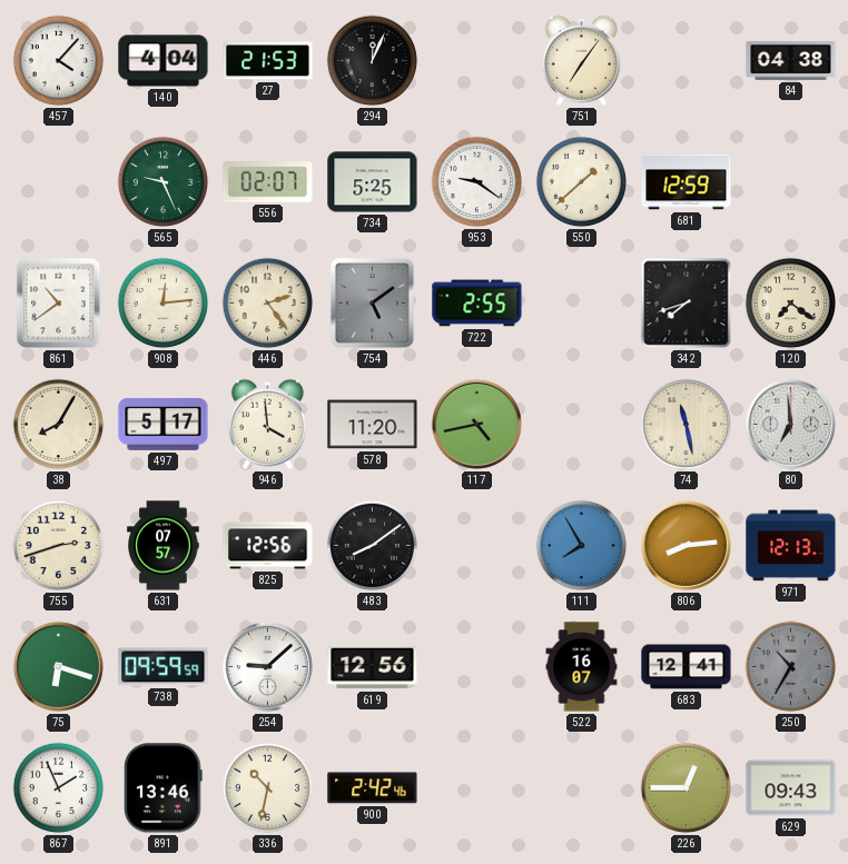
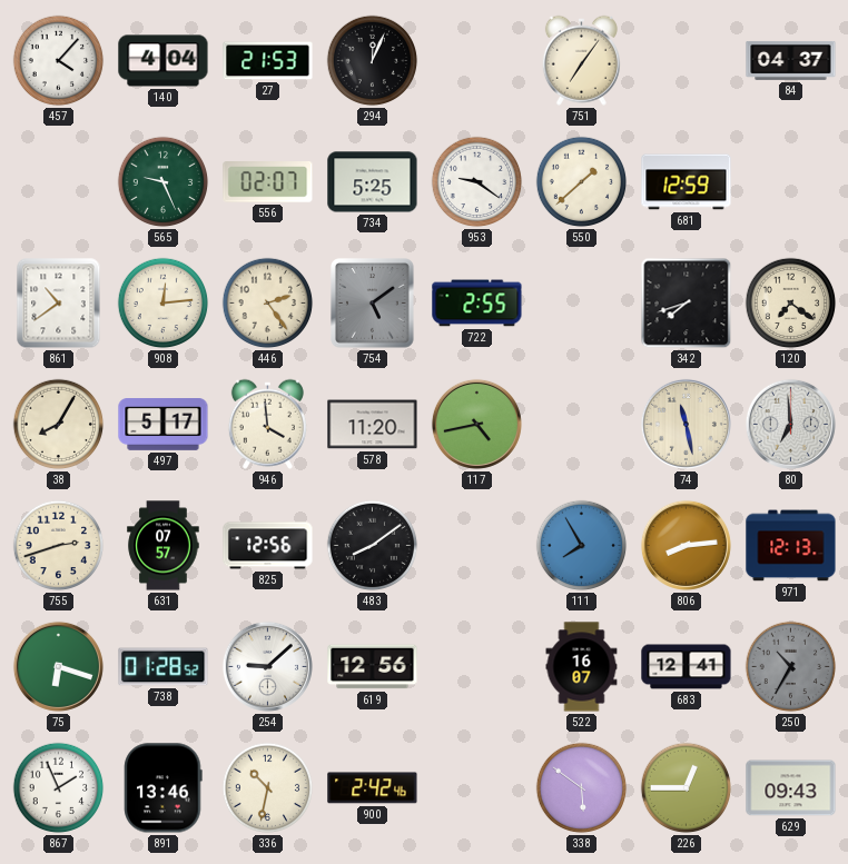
84: 04:38 -> 04:37 (791, 60)
738: 09:59 -> 01:28 (164, 667)
338: none -> 5:51 (582, 788)
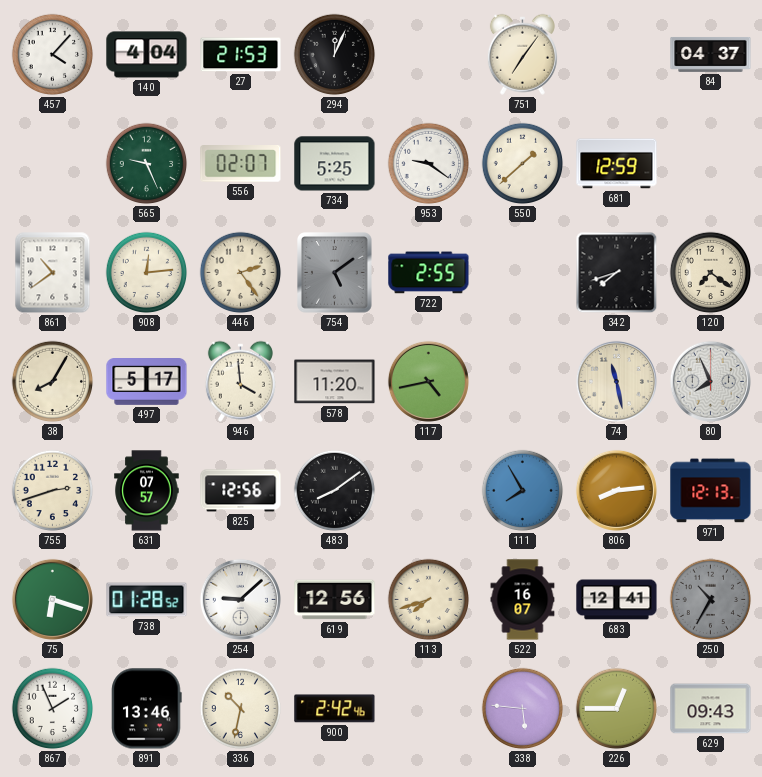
80: 6:59 -> 7:56 (710, 381)
113: none -> 7:42 (429, 600)
338: 5:51 -> 5:46 (523, 709)
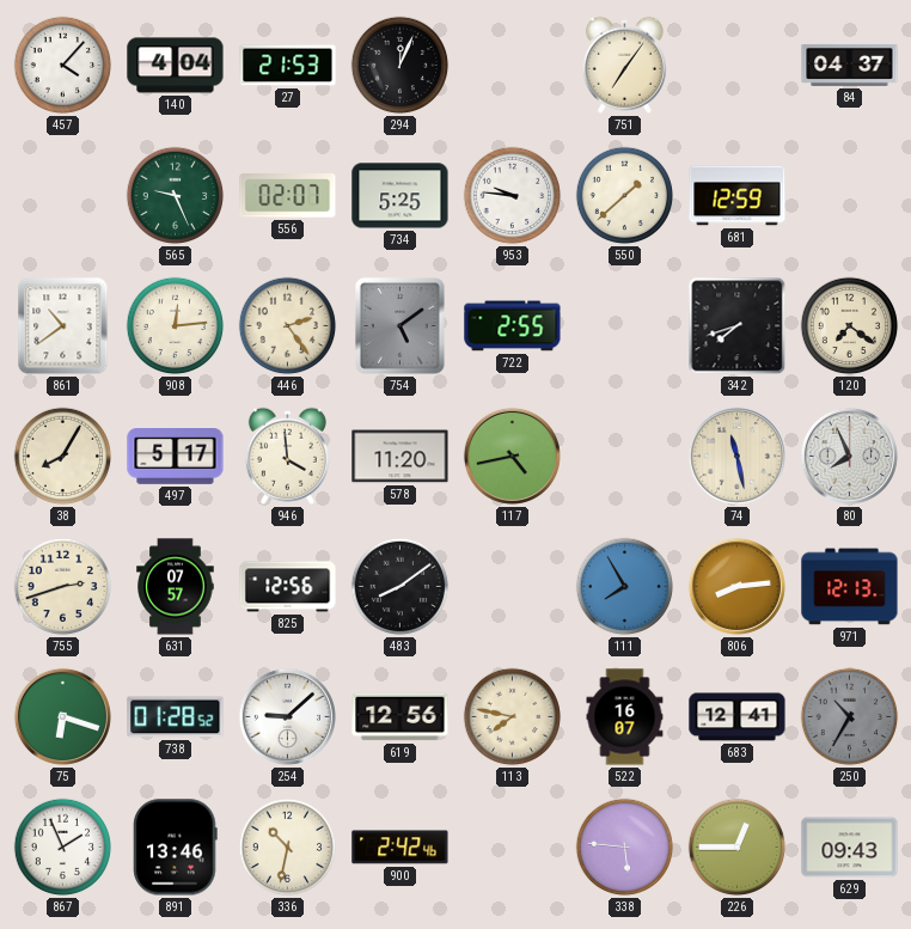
953: 9:21 -> 9:46 (513, 196)
113: 7:42 -> 7:47 (513, 717)
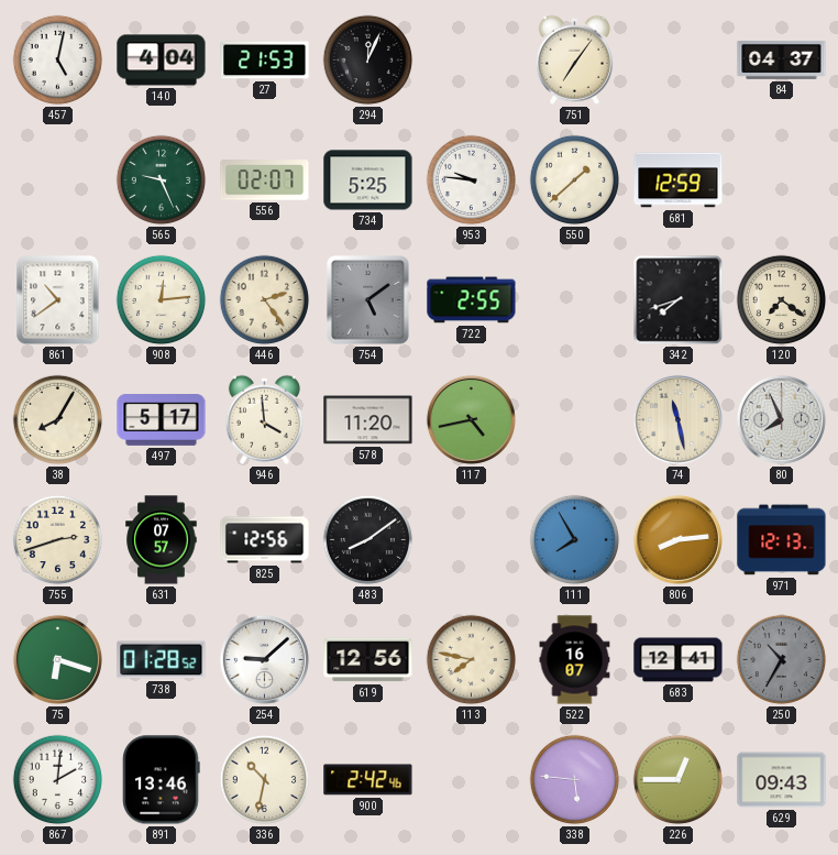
457: 4:07 -> 5:02 (58, 61)
867: 1:56 -> 2:01 (58, 780)
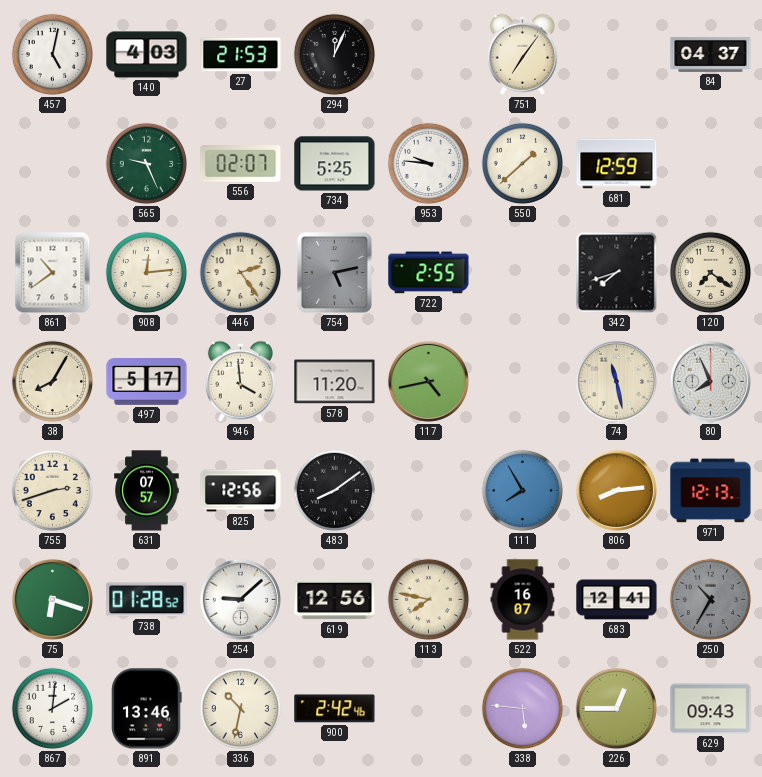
140: 4:04 -> 4:03 (147, 55)
754: 5:09 -> 5:13 (335, 273)
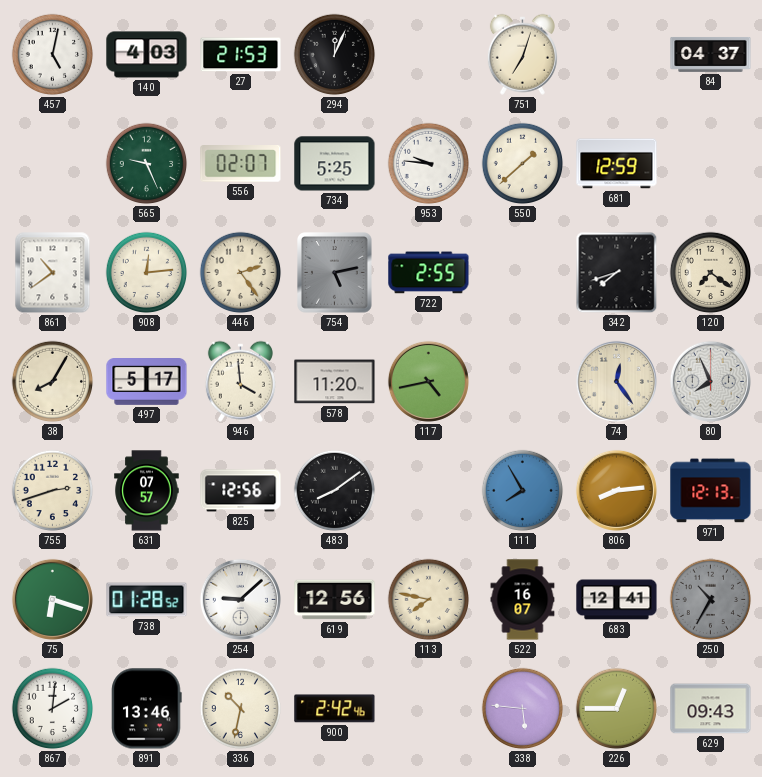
751: 7:06 -> 7:03 (522, 54)
74: 11:28 -> 12:24 (616, 381)
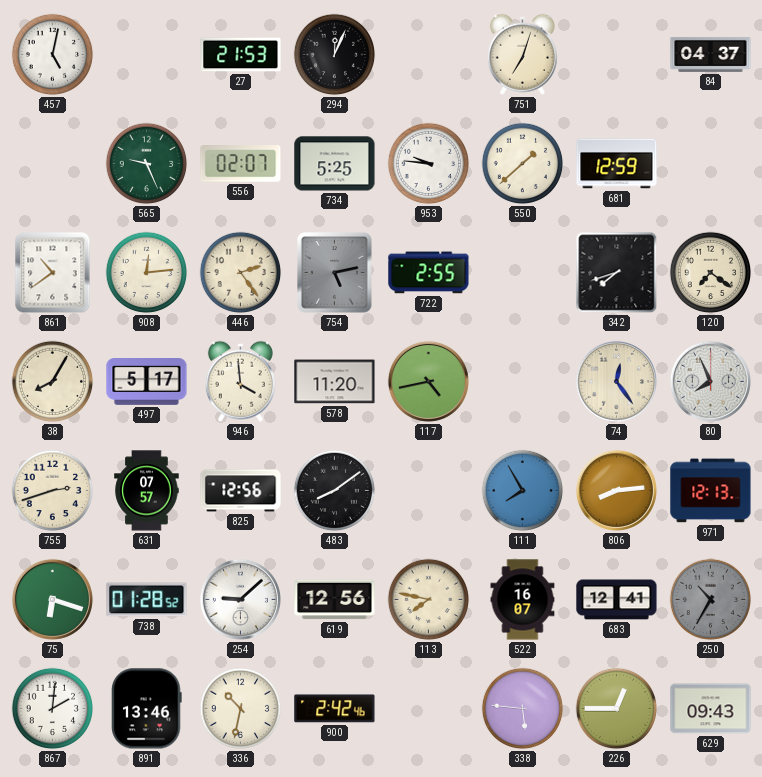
140: 4:03 -> none (147, 55)
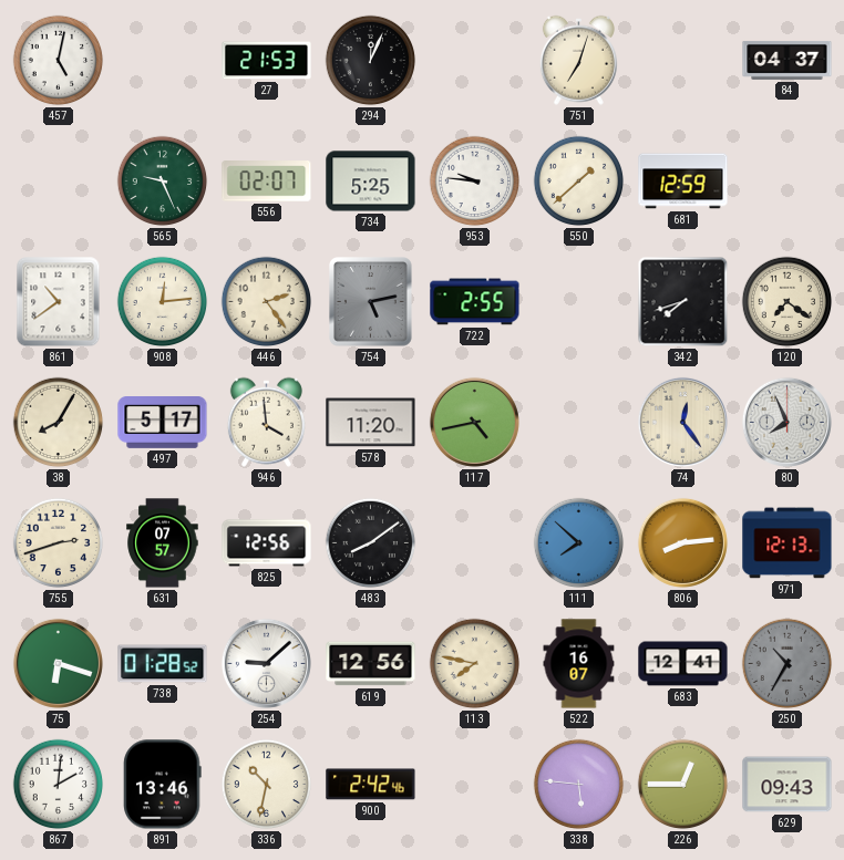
111: 7:55 -> 7:52 (579, 543)
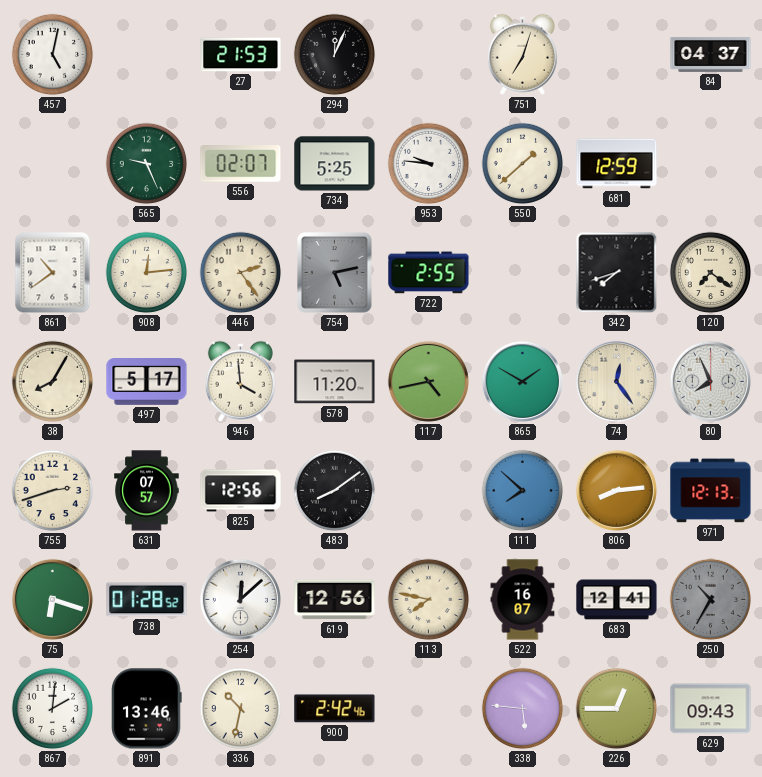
865: none -> 1:50 (522, 381)
254: 9:08 -> 12:08 (240, 599)
